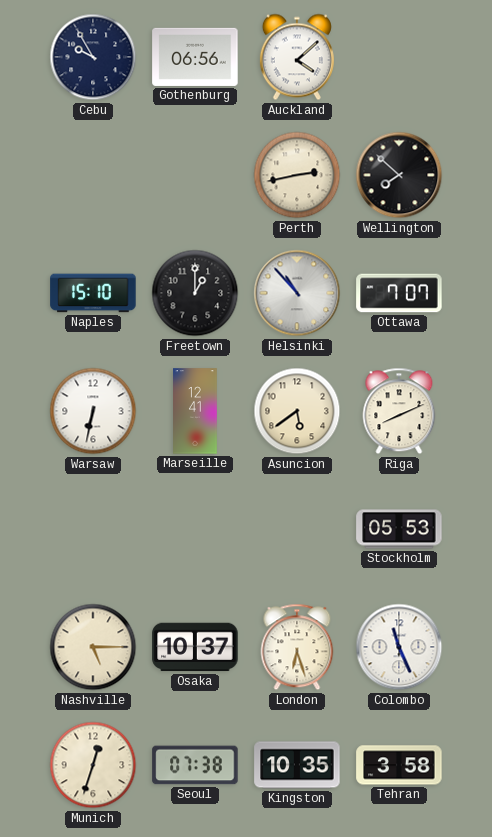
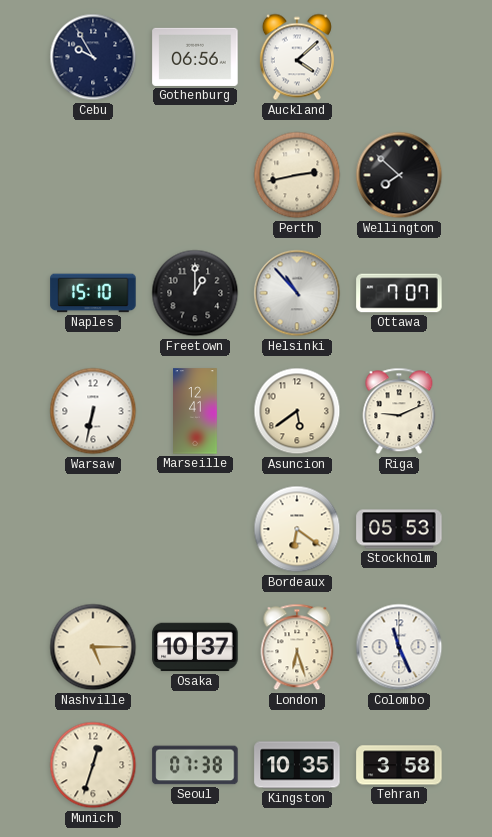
Riga: 8:11 -> 9:11 (399, 411)
Bordeaux: none -> 6:21 (297, 529)
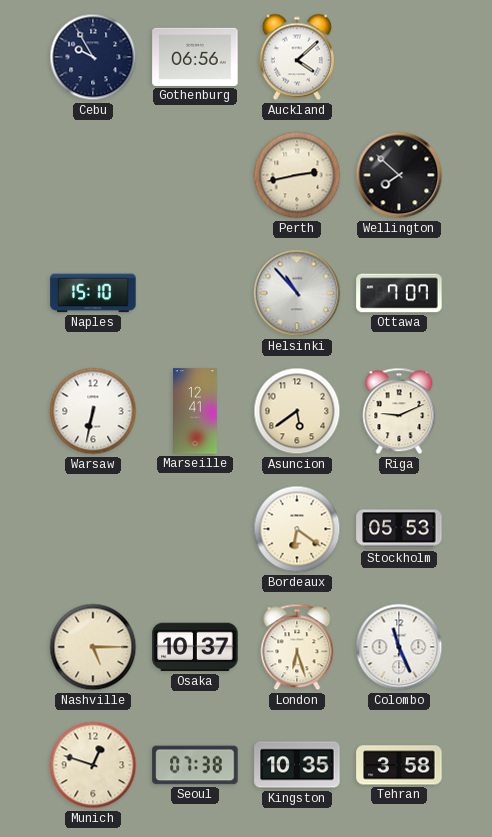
Freetown: 1:00 -> none (195, 293)
Munich: 12:33 -> 12:48 (93, 765)
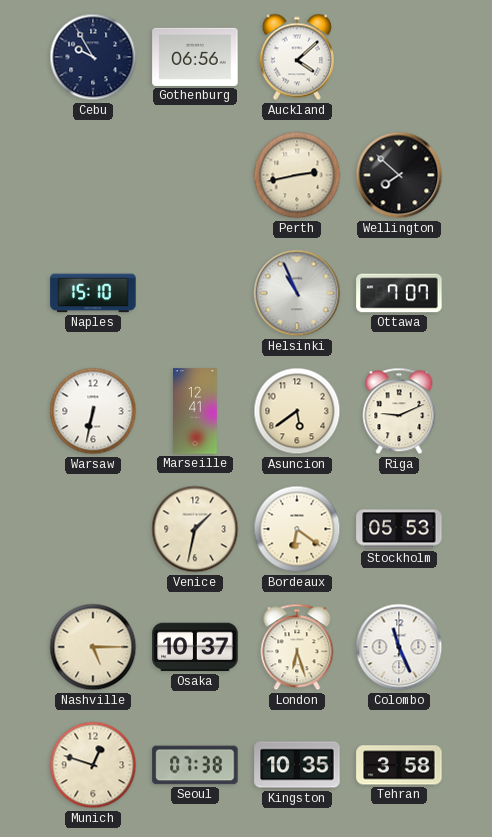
Helsinki: 10:53 -> 10:56 (297, 293)
Venice: none -> 1:32 (195, 529)
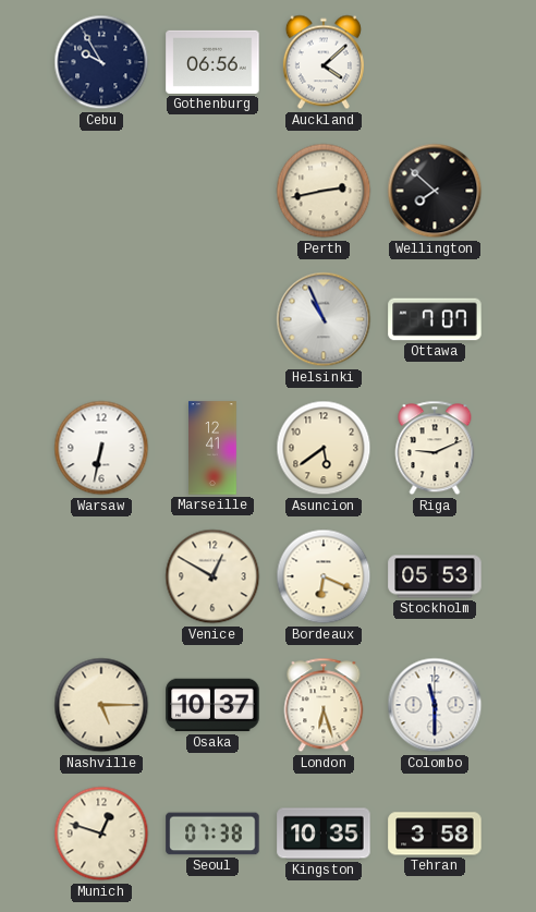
Naples: 15:10 -> none (93, 293)
Venice: 1:32 -> 12:50 (212, 576)
Bordeaux: 6:21 -> 6:19 (324, 576)
Colombo: 11:26 -> 11:30 (435, 705)
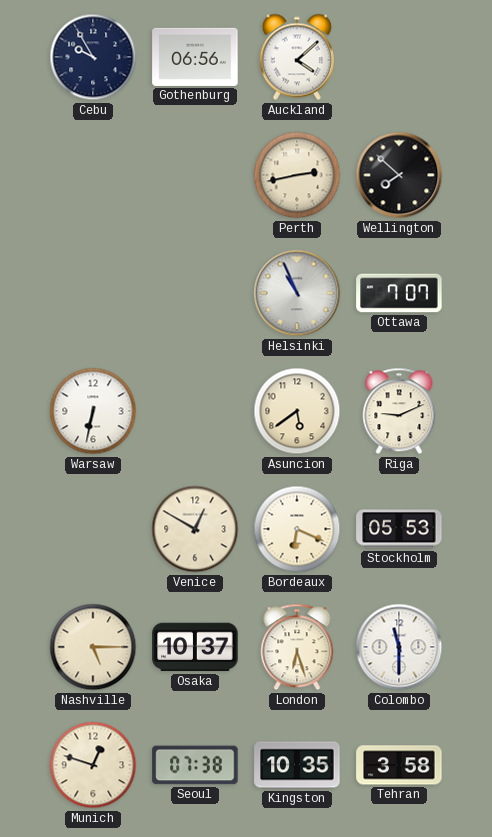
Marseille: 12:41 -> none (212, 448)
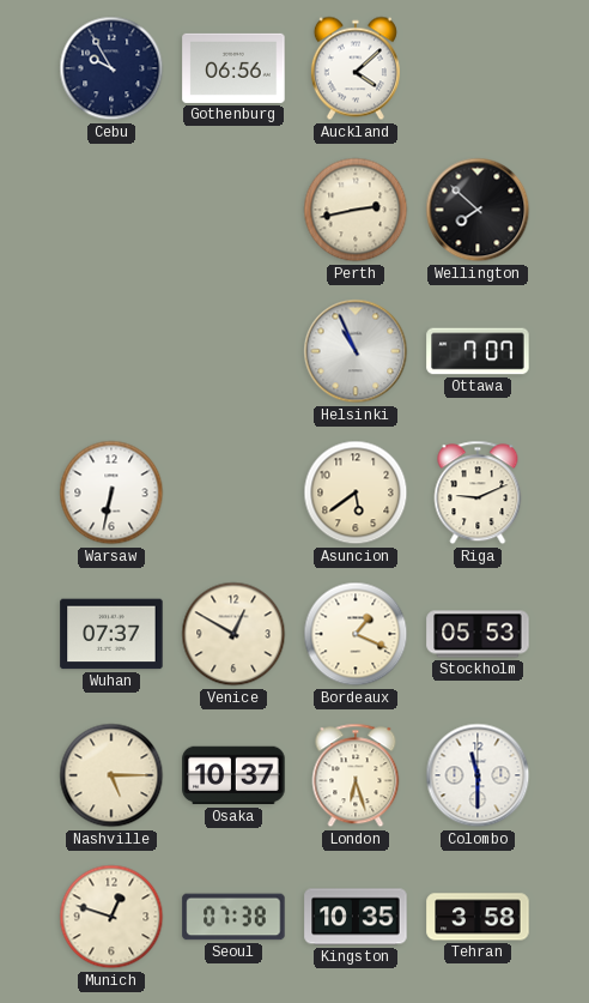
Wuhan: none -> 07:37 (111, 634)
Bordeaux: 6:19 -> 1:19 (356, 634)
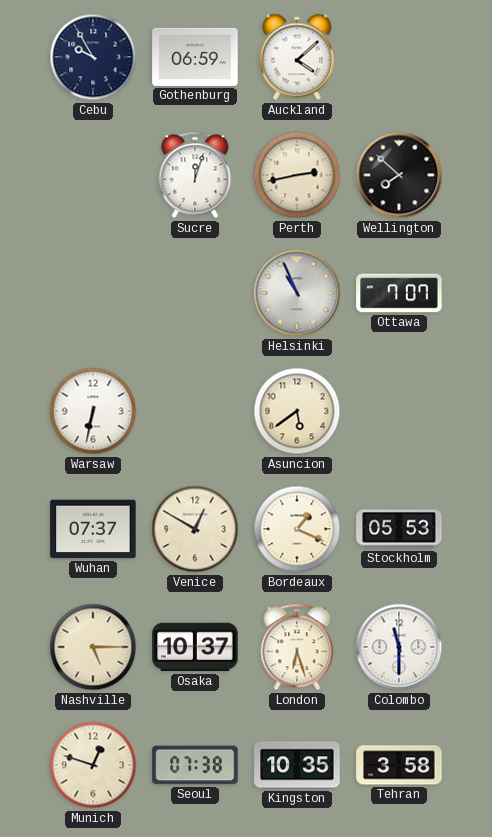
Gothenburg: 06:56 -> 06:59 (195, 57)
Sucre: none -> 12:03 (195, 175)
Riga: 9:11 -> none (478, 493)
